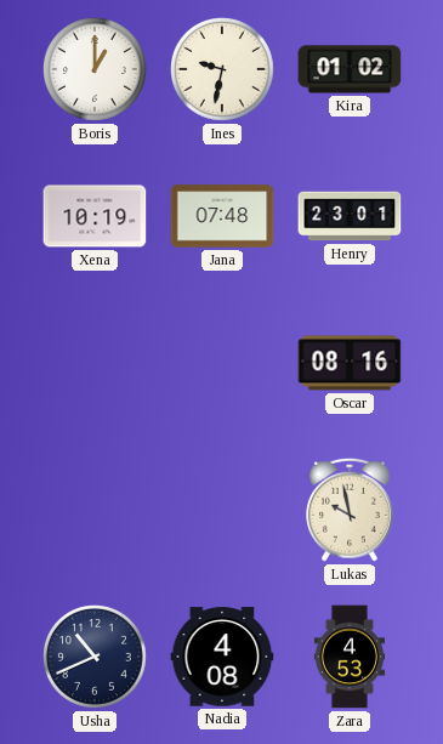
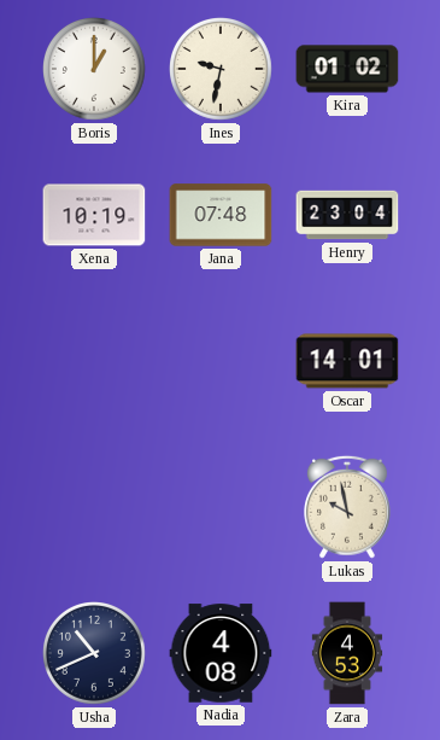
Henry: 23:01 -> 23:04 (347, 215)
Oscar: 08:16 -> 14:01 (347, 361)
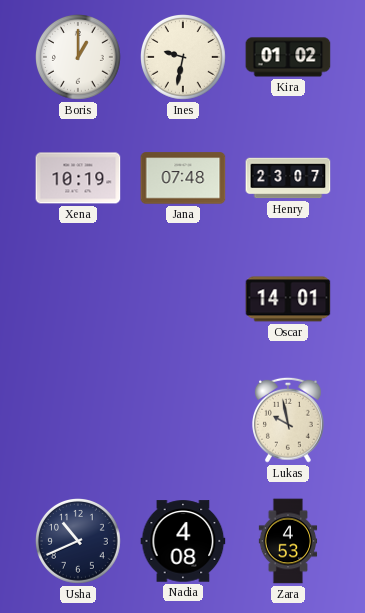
Henry: 23:04 -> 23:07 (288, 178)
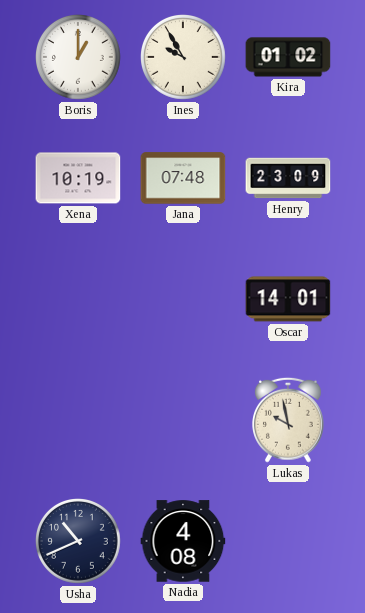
Ines: 9:32 -> 9:55 (184, 58)
Henry: 23:07 -> 23:09 (288, 178)
Zara: 4:53 -> none (288, 541)
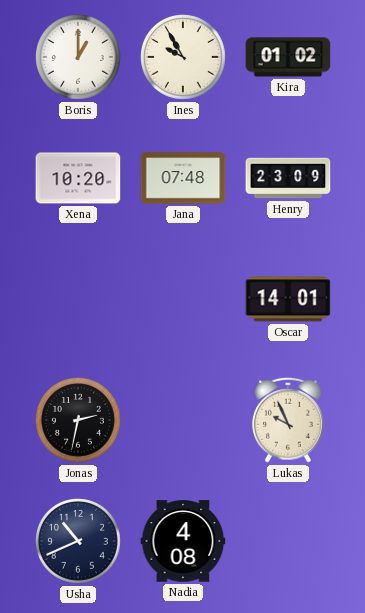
Xena: 10:19 -> 10:20 (78, 178)
Jonas: none -> 2:32 (79, 421)
Lukas: 9:58 -> 9:56 (289, 420)
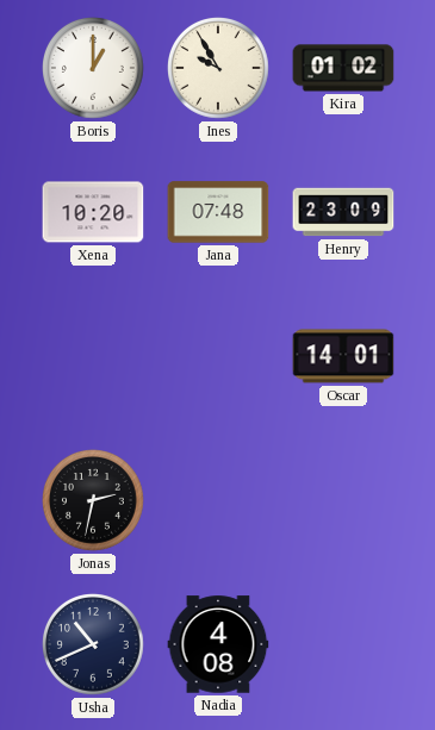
Lukas: 9:56 -> none (289, 420)
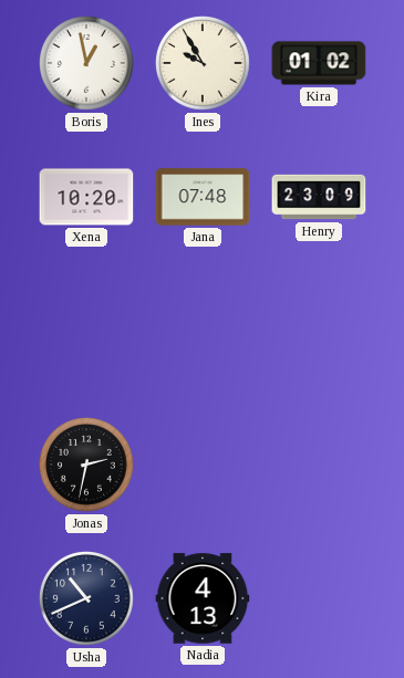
Boris: 1:00 -> 12:58 (87, 64)
Oscar: 14:01 -> none (343, 356)
Nadia: 4:08 -> 4:13 (203, 598)
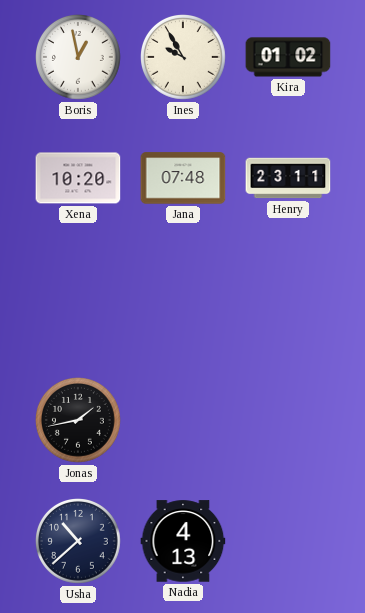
Henry: 23:09 -> 23:11 (288, 178)
Jonas: 2:32 -> 1:43 (79, 421)
Usha: 10:41 -> 10:38 (79, 542)
